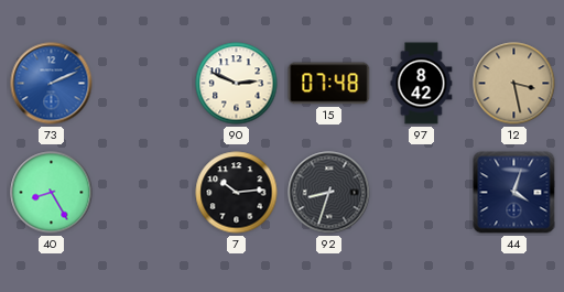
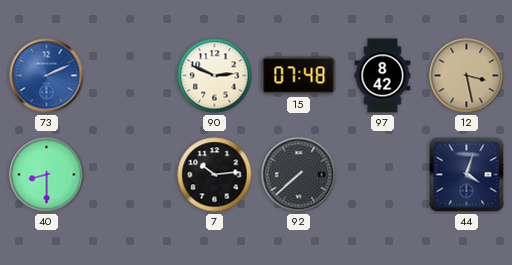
40: 8:25 -> 8:30 (47, 175)
92: 8:33 -> 7:38 (299, 175)
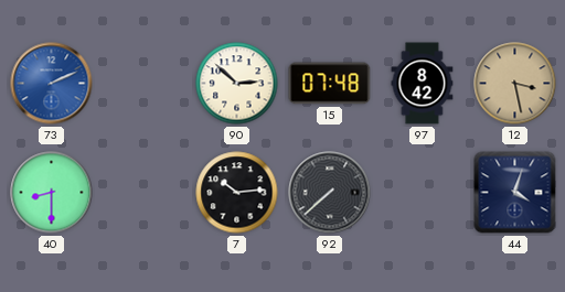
90: 2:49 -> 2:52 (237, 84)
